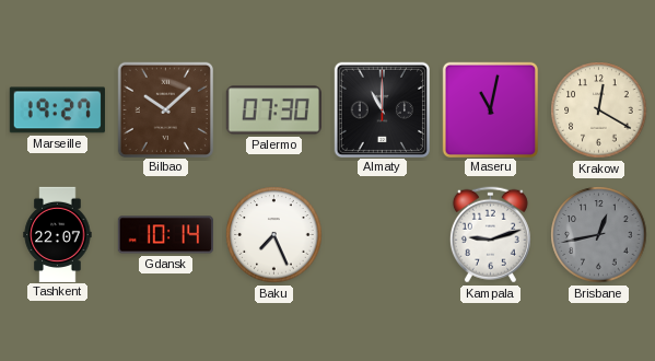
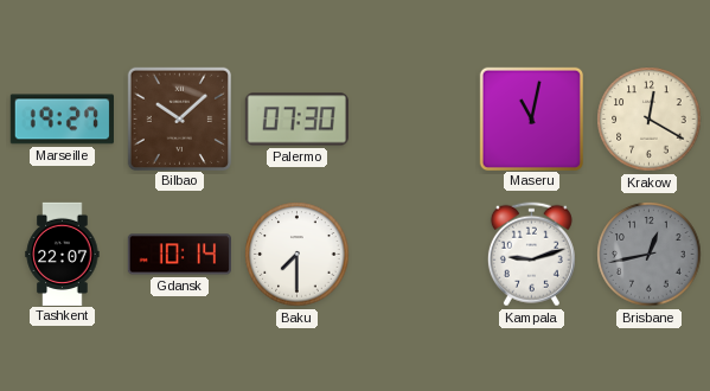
Almaty: 11:00 -> none (382, 109)
Baku: 7:26 -> 7:30 (298, 255)
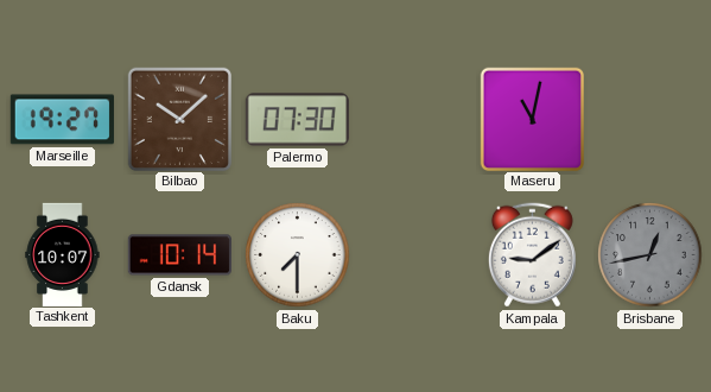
Krakow: 12:20 -> none (650, 120)
Tashkent: 22:07 -> 10:07 (63, 254)
Kampala: 9:12 -> 9:09 (532, 255)
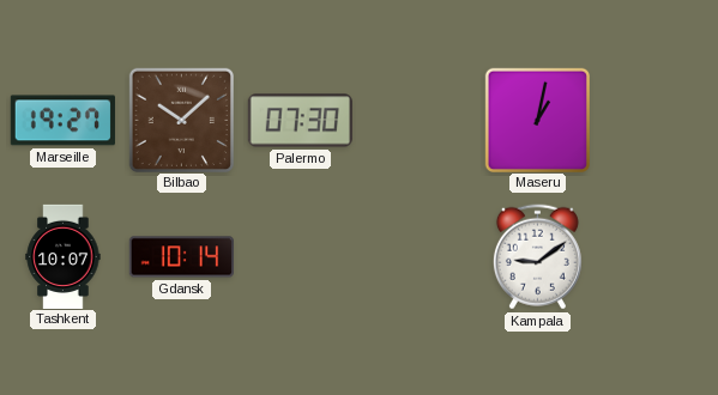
Maseru: 11:02 -> 1:02 (537, 120)
Baku: 7:30 -> none (298, 255)
Brisbane: 12:43 -> none (650, 255)
